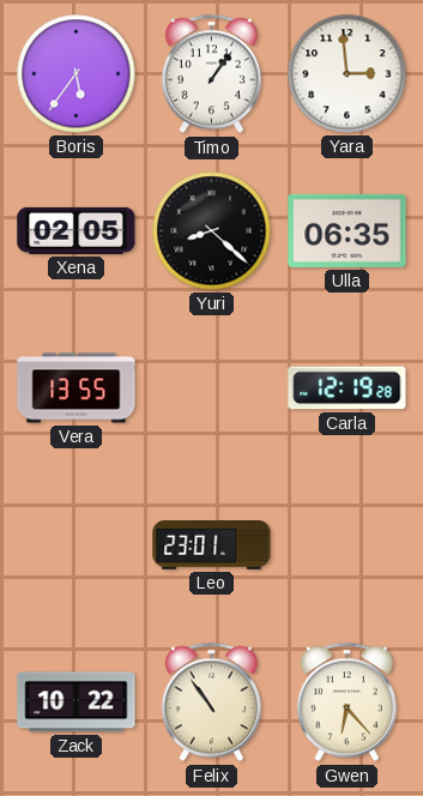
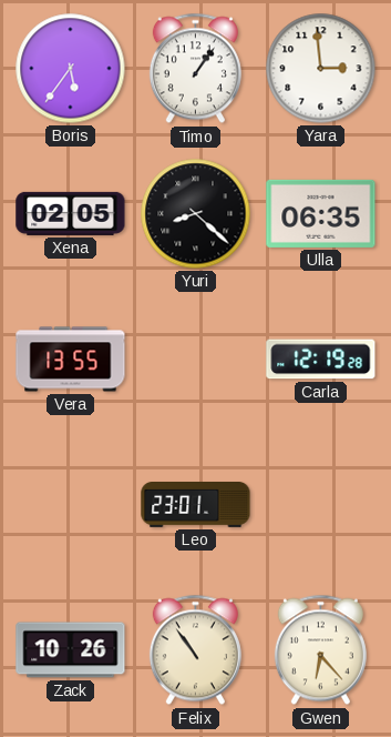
Zack: 10:22 -> 10:26 (71, 650)
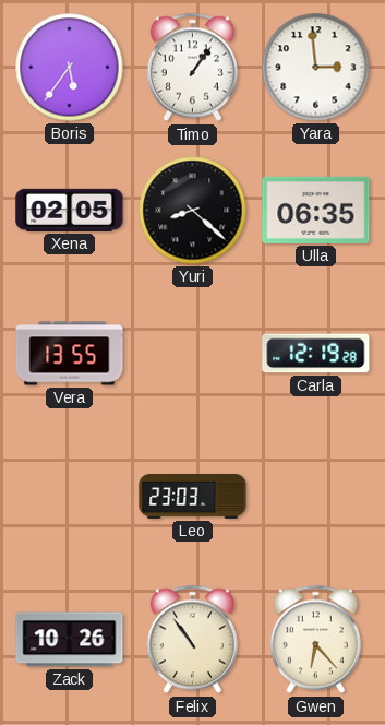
Leo: 23:01 -> 23:03 (193, 497)
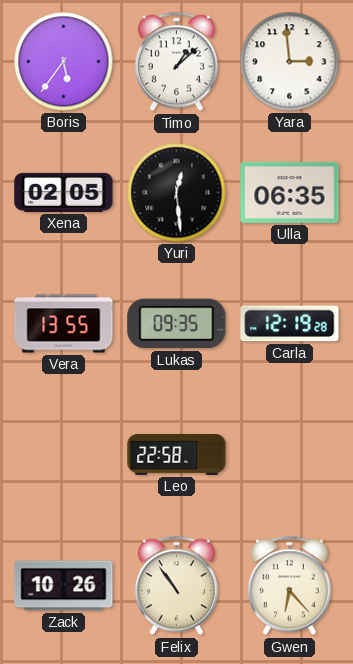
Timo: 1:06 -> 1:08 (176, 62)
Yuri: 8:22 -> 12:29 (177, 193)
Lukas: none -> 09:35 (177, 324)
Leo: 23:03 -> 22:58 (177, 455)
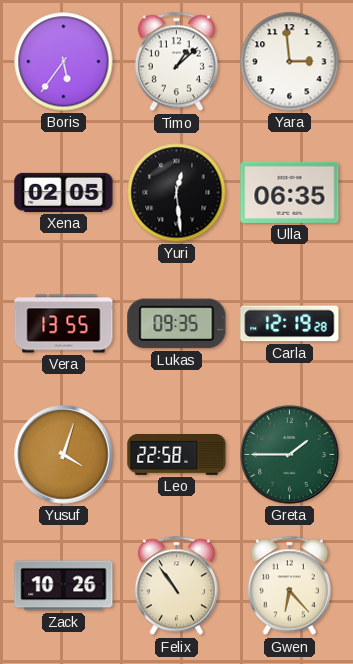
Yusuf: none -> 4:03 (64, 455)
Greta: none -> 1:45 (290, 455)
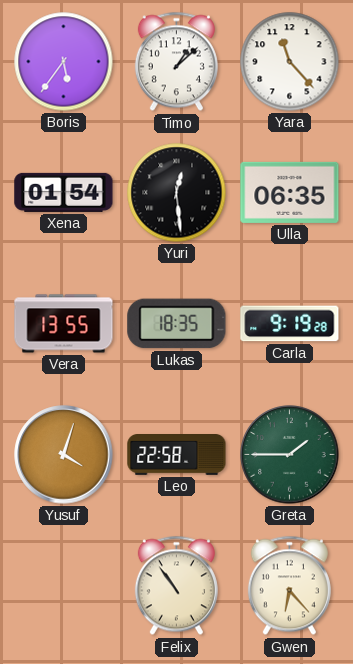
Yara: 2:59 -> 11:23 (290, 62)
Xena: 02:05 -> 01:54 (64, 192)
Lukas: 09:35 -> 18:35 (177, 324)
Carla: 12:19 -> 9:19 (290, 324)
Zack: 10:26 -> none (64, 586)
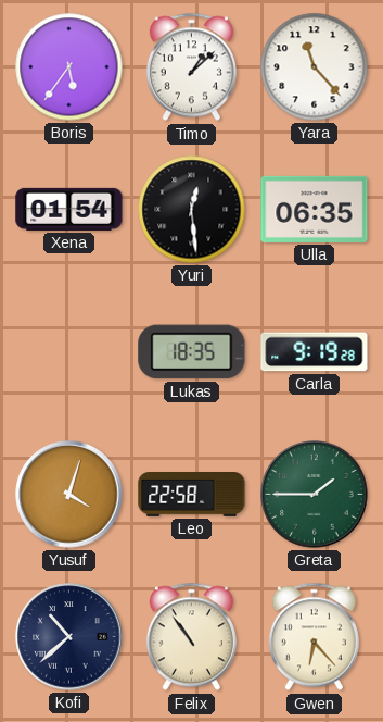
Vera: 13:55 -> none (64, 324)
Kofi: none -> 10:38 (69, 637)
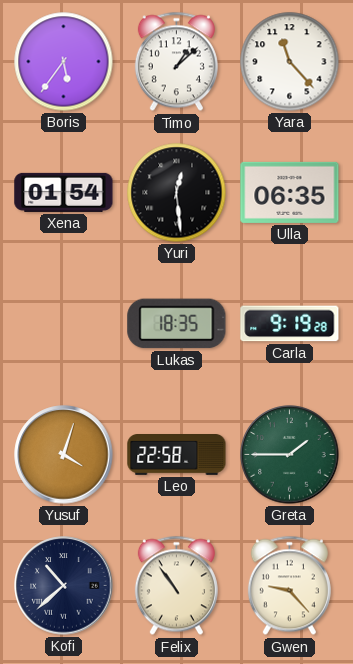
Gwen: 6:23 -> 9:23 (289, 586)
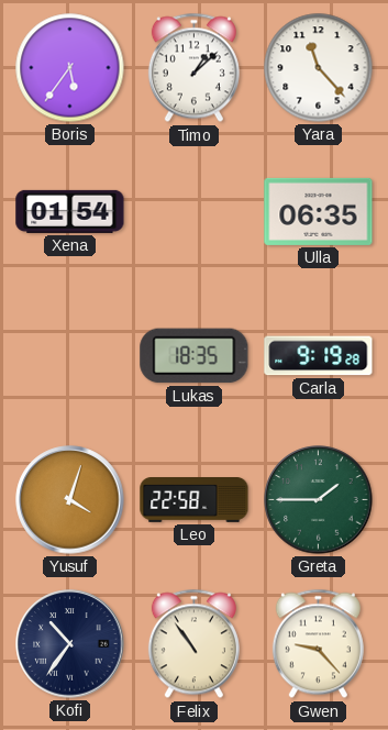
Yuri: 12:29 -> none (177, 193)
Kofi: 10:38 -> 10:36 (70, 644)
